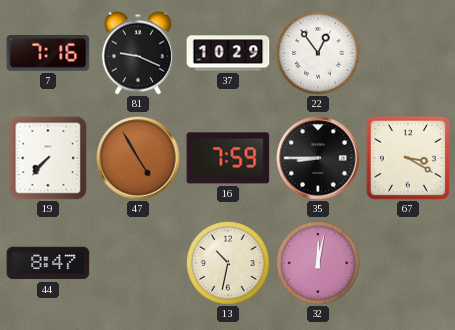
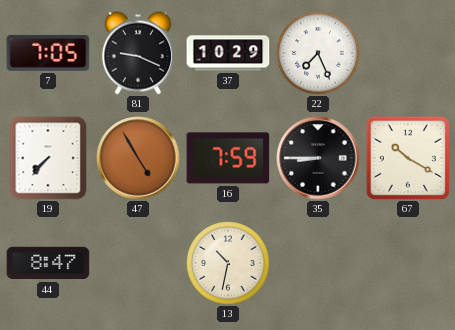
7: 7:16 -> 7:05 (48, 53)
22: 12:54 -> 7:26 (318, 53)
67: 3:20 -> 10:20 (408, 158)
32: 12:02 -> none (318, 263)
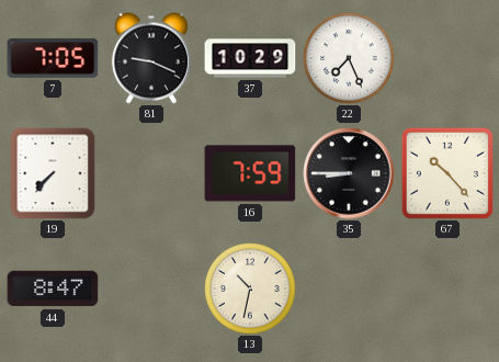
47: 4:55 -> none (138, 158)
67: 10:20 -> 10:23 (447, 173)
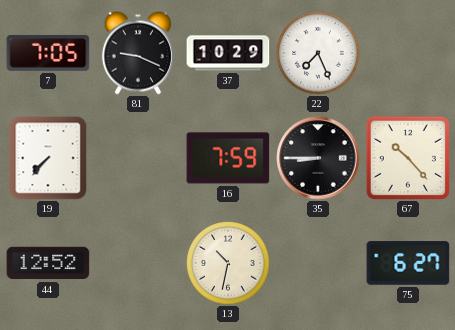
44: 8:47 -> 12:52 (48, 263)
75: none -> 6:27 (408, 263)
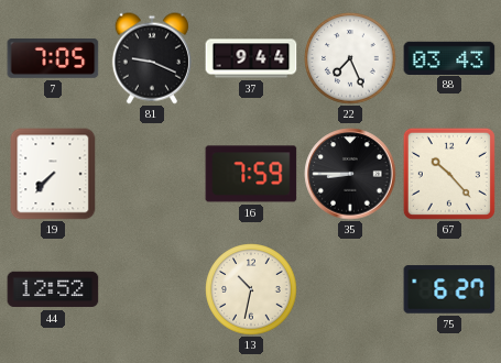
37: 10:29 -> 9:44 (251, 58)
88: none -> 03:43 (449, 57)
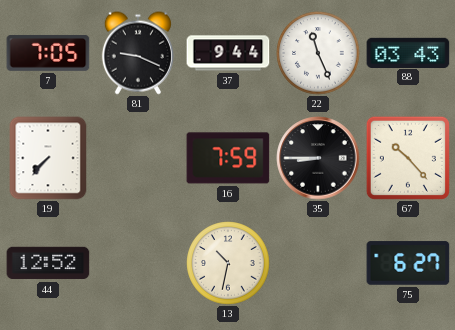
22: 7:26 -> 11:26 (318, 53)
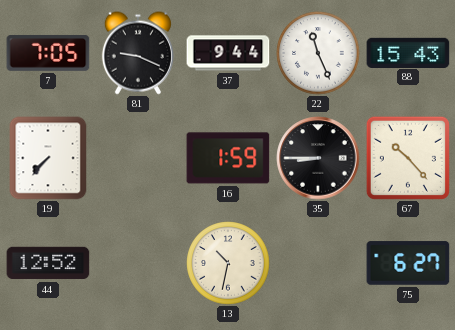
88: 03:43 -> 15:43 (408, 52)
16: 7:59 -> 1:59 (228, 158)
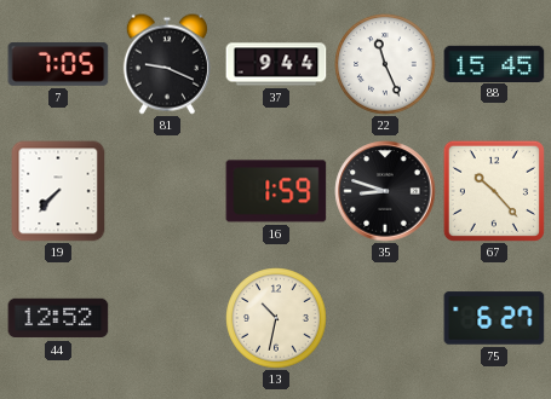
88: 15:43 -> 15:45 (494, 63)
35: 8:45 -> 8:48 (385, 191)
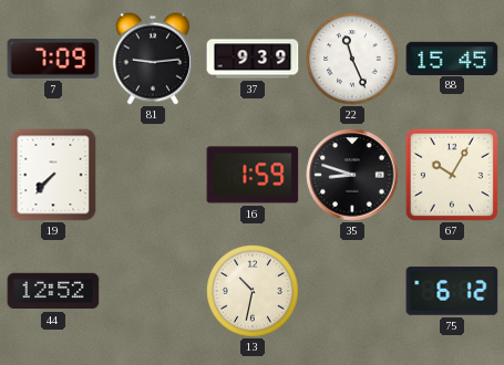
7: 7:05 -> 7:09 (53, 59)
81: 9:19 -> 9:14 (153, 59)
37: 9:44 -> 9:39 (253, 59)
67: 10:23 -> 10:05 (452, 175)
75: 6:27 -> 6:12 (452, 291)
